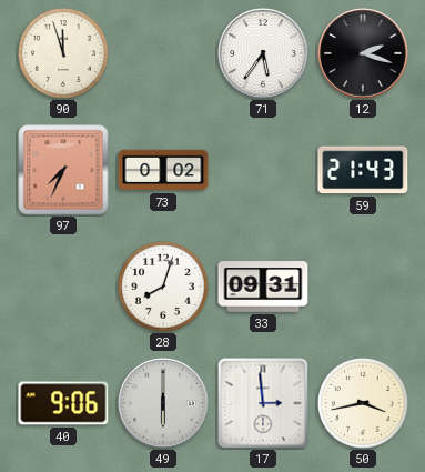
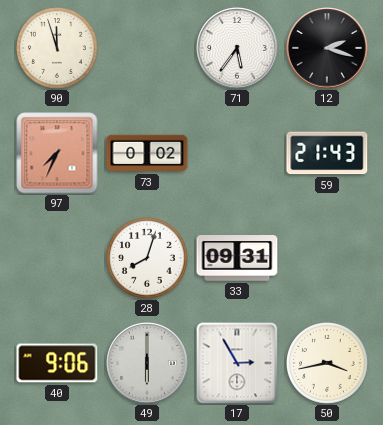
17: 2:59 -> 2:55 (237, 363)
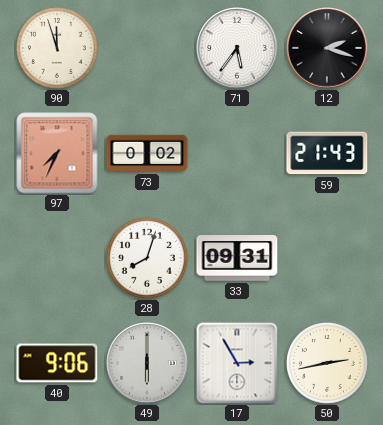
50: 3:43 -> 2:43 (328, 364)
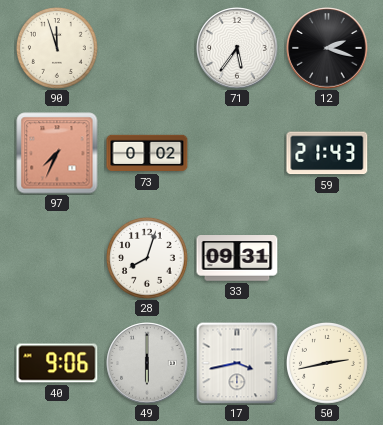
17: 2:55 -> 3:43 (237, 363)
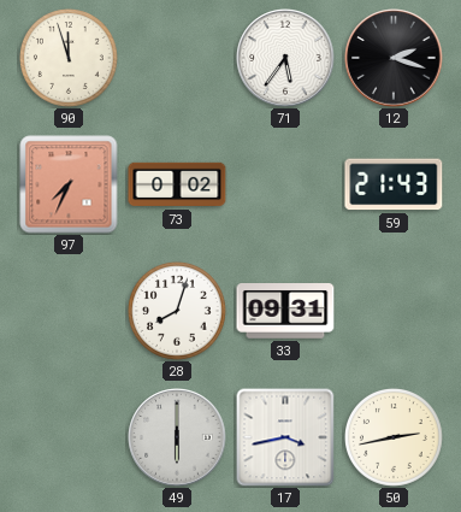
40: 9:06 -> none (57, 363)
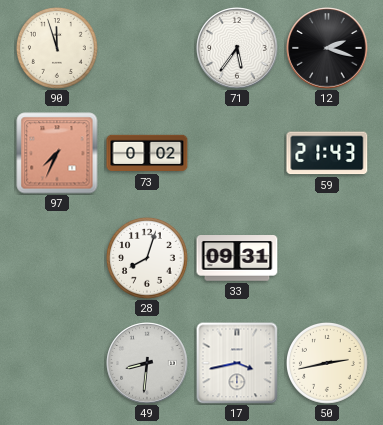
49: 6:00 -> 8:31 (147, 363)
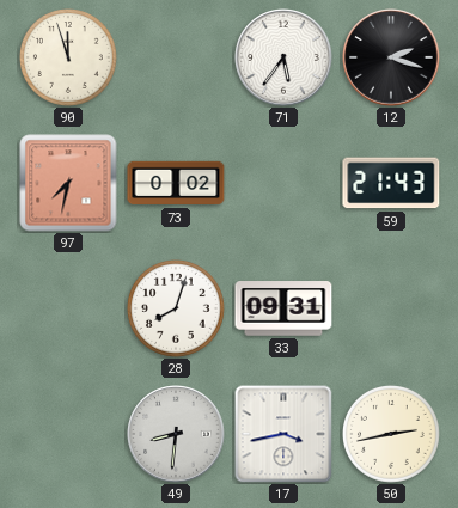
97: 7:34 -> 7:32 (68, 183)
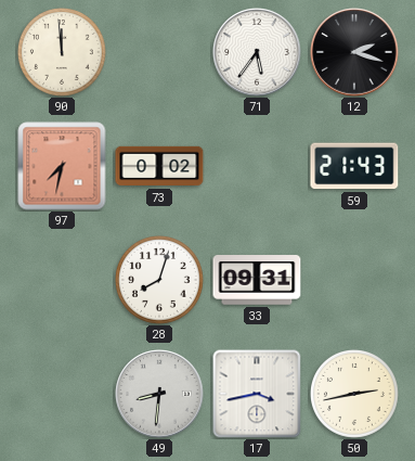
90: 11:57 -> 11:59 (63, 53)
